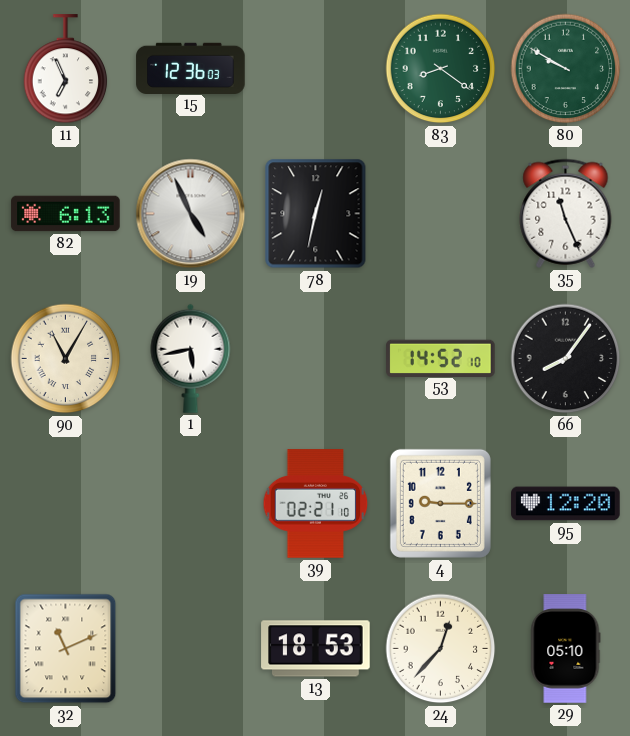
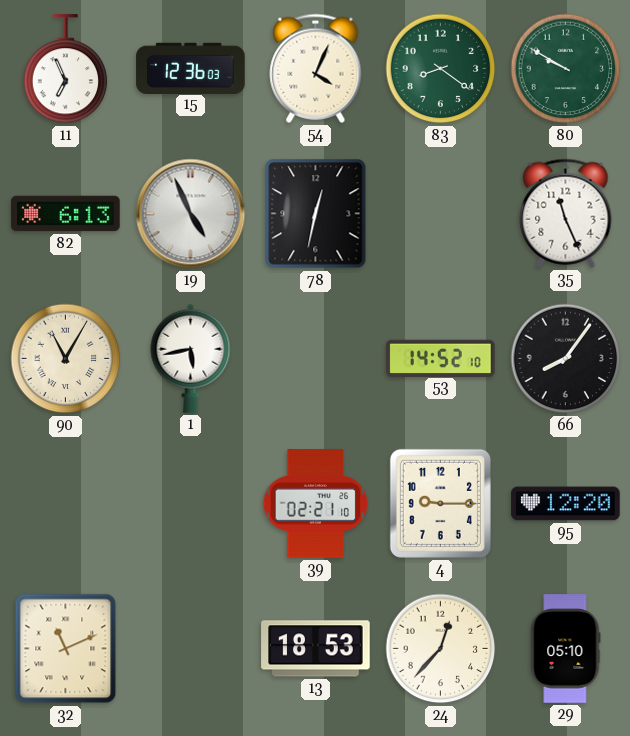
54: none -> 4:04 (316, 68)
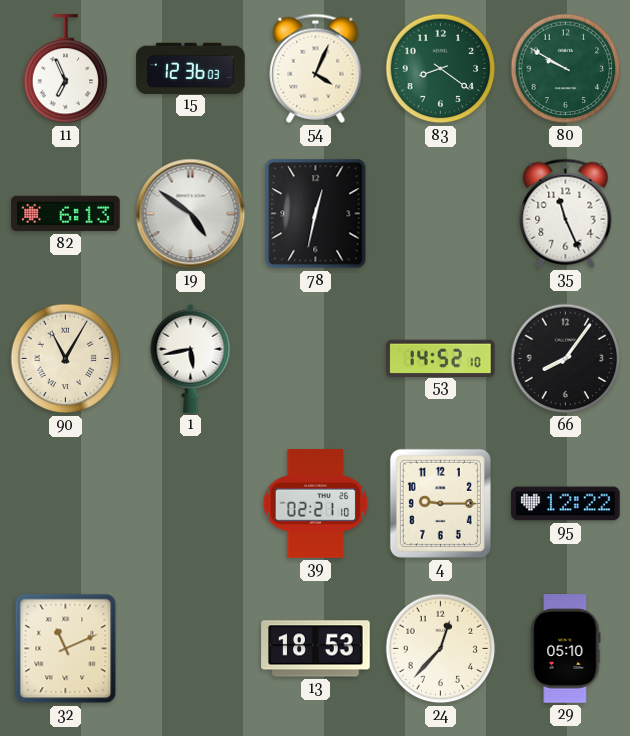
19: 4:56 -> 4:51 (191, 214)
95: 12:20 -> 12:22 (566, 504)
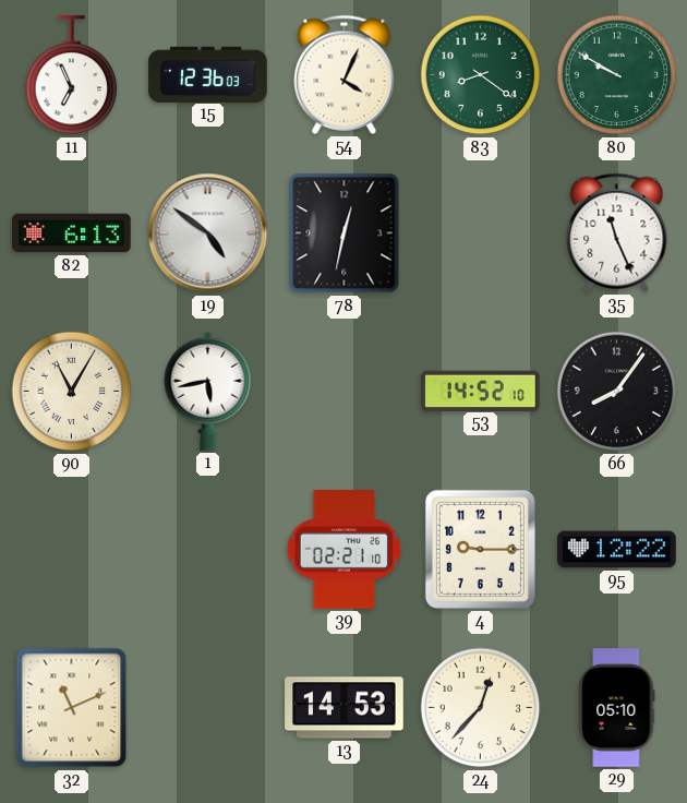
13: 18:53 -> 14:53 (345, 708)
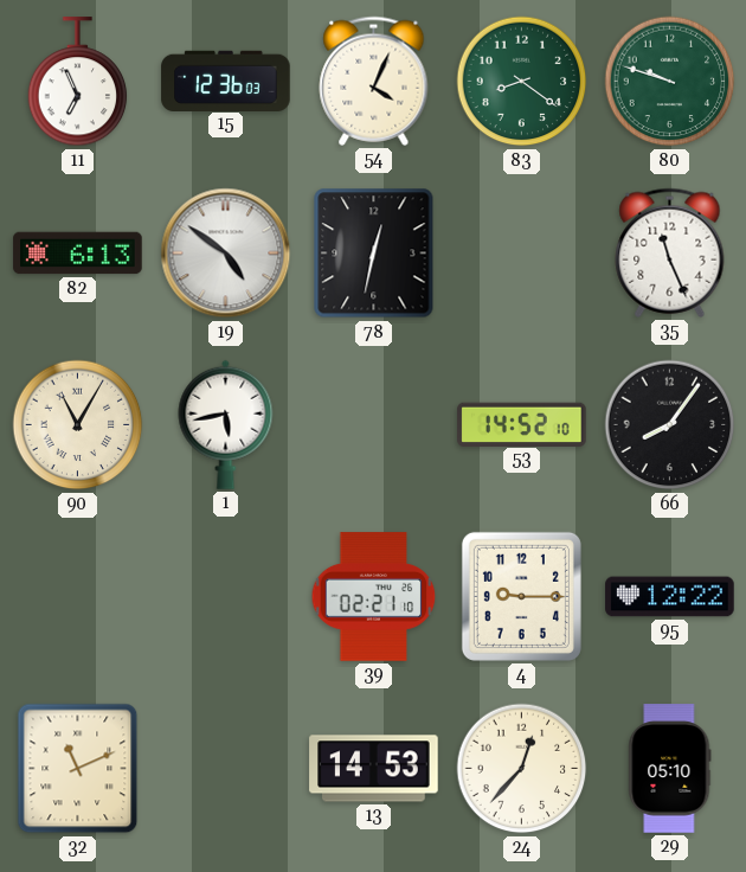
80: 9:50 -> 9:48 (670, 82)
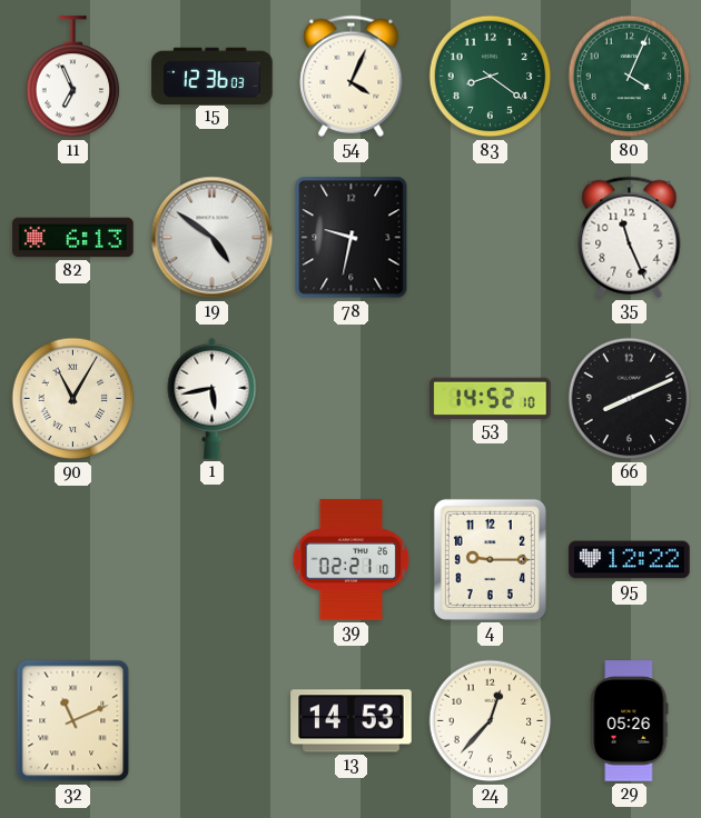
80: 9:48 -> 4:04 (630, 77)
78: 12:32 -> 9:32 (352, 238)
66: 8:06 -> 8:11 (630, 399)
29: 05:10 -> 05:26 (630, 721)
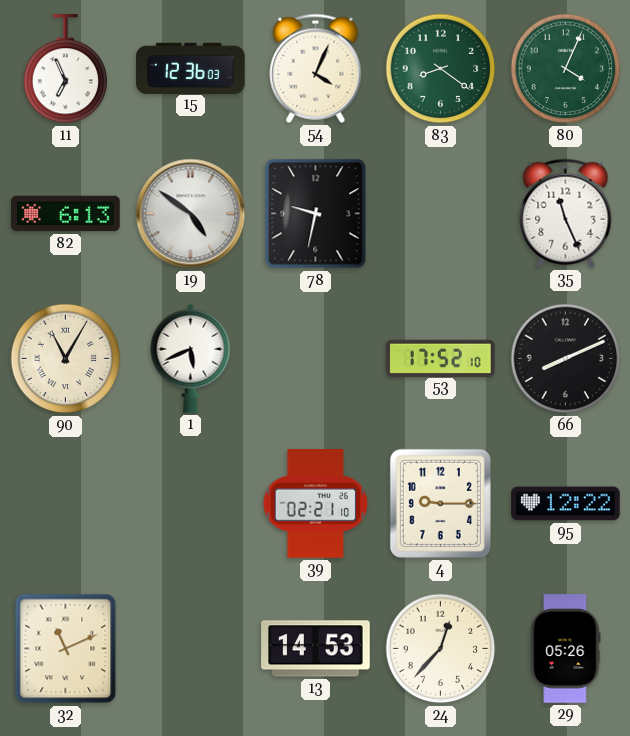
1: 5:43 -> 5:41 (191, 358)
53: 14:52 -> 17:52 (441, 358)
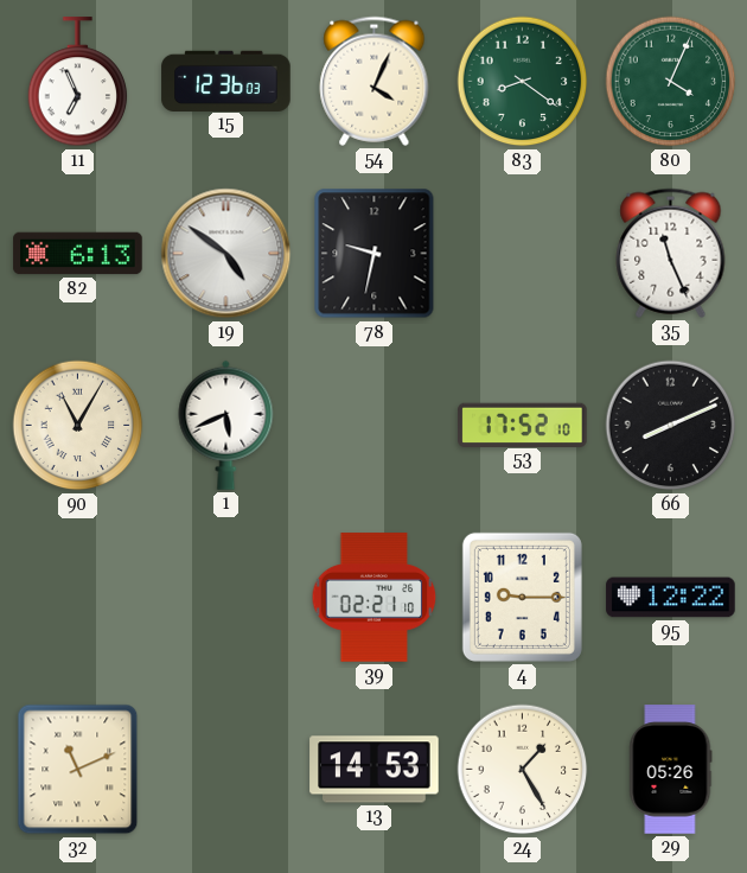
24: 12:37 -> 1:25 (523, 770)
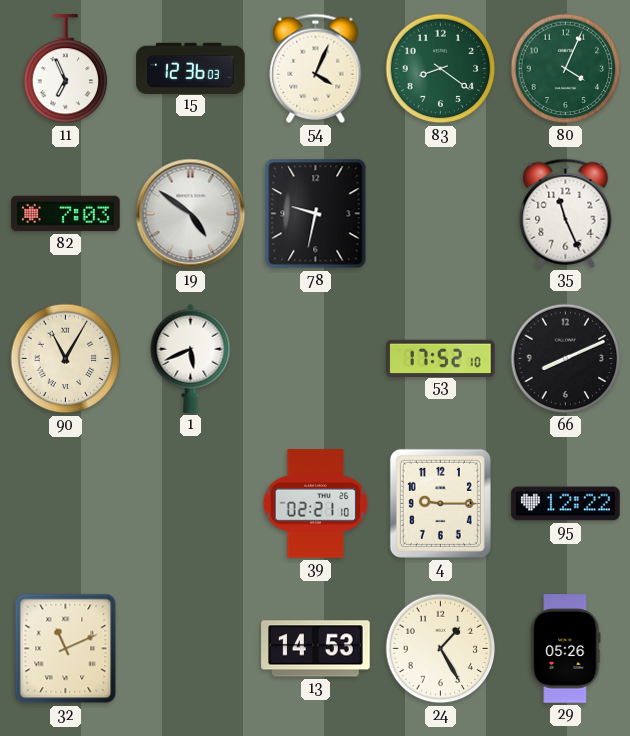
82: 6:13 -> 7:03 (66, 214)
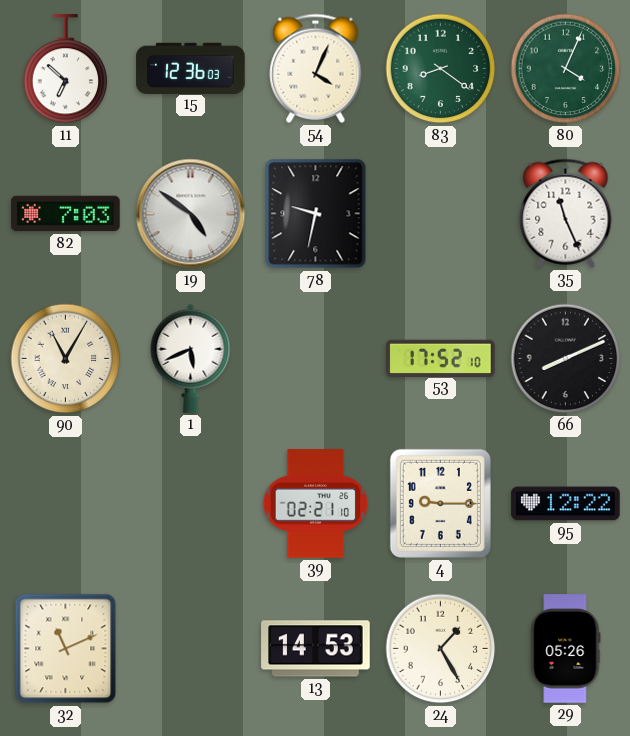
11: 6:56 -> 6:52 (66, 69)
